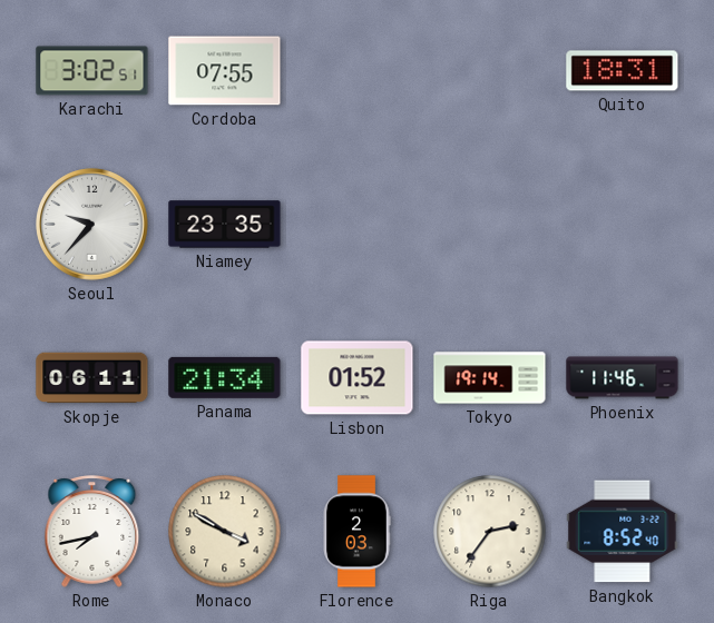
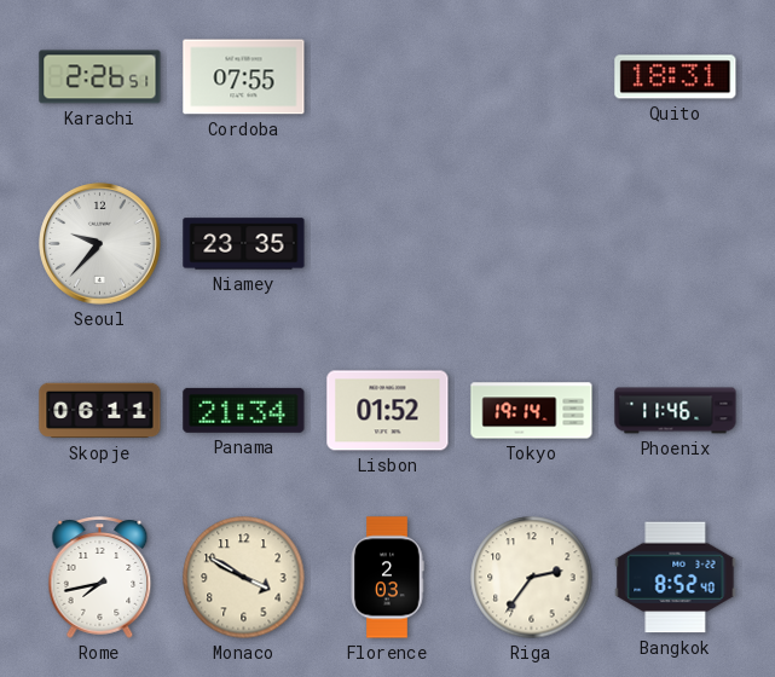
Karachi: 3:02 -> 2:26 (100, 77)
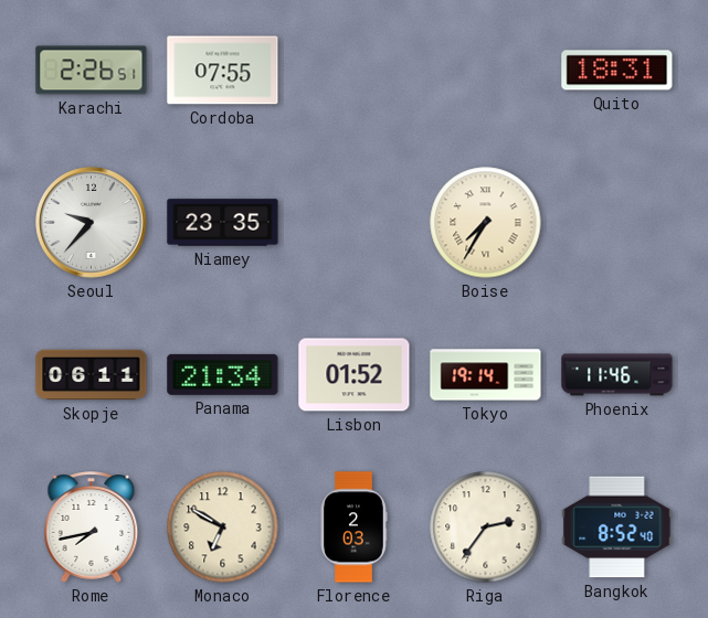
Boise: none -> 7:35 (486, 223)
Monaco: 3:50 -> 6:50 (223, 528)
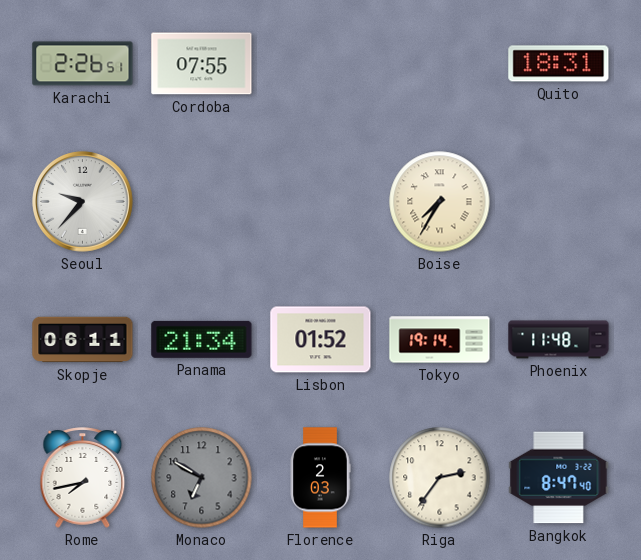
Niamey: 23:35 -> none (223, 223)
Phoenix: 11:46 -> 11:48 (559, 340)
Monaco dial: cream -> grey (202, 478)
Bangkok: 8:52 -> 8:47 (559, 478)
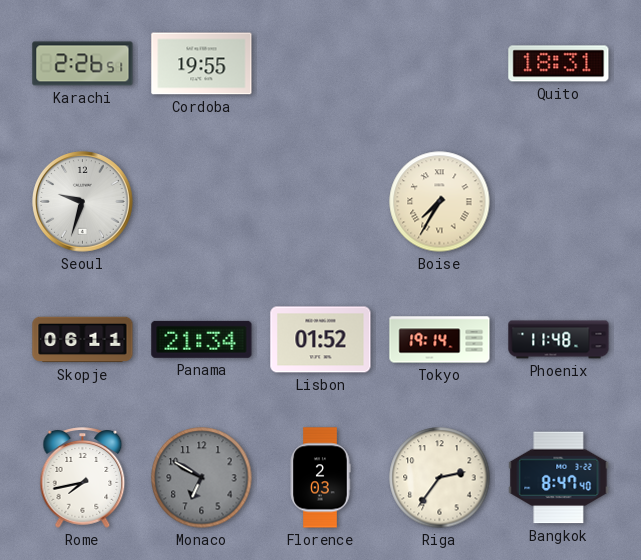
Cordoba: 07:55 -> 19:55 (202, 64)
Seoul: 9:37 -> 9:33 (83, 202)
